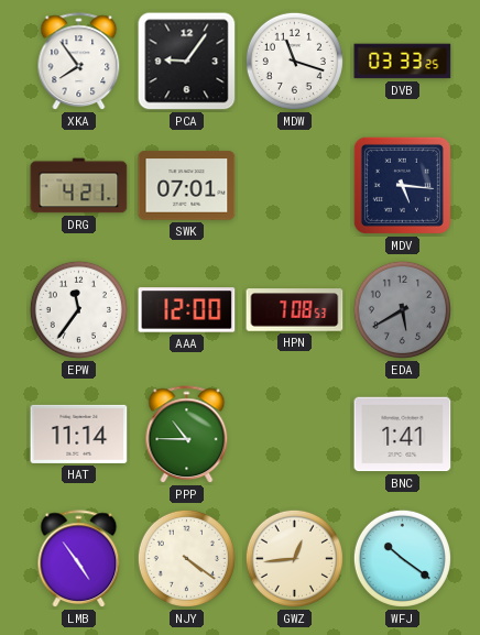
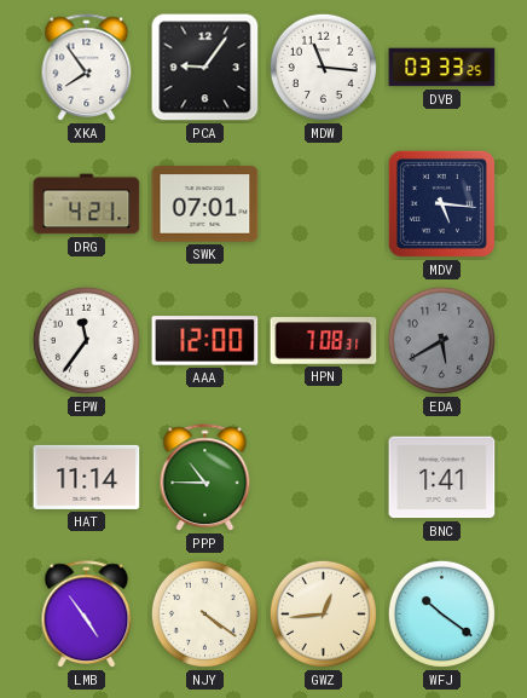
MDW: 11:18 -> 11:16 (323, 67)
HPN: 7:08:53 -> 7:08:31 (324, 341)
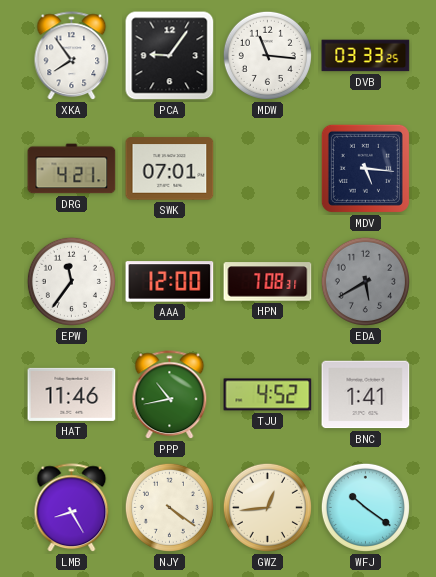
HAT: 11:14 -> 11:46 (72, 394)
PPP: 10:45 -> 10:43 (170, 395)
TJU: none -> 4:52 (268, 395)
LMB: 4:54 -> 8:25 (72, 508)
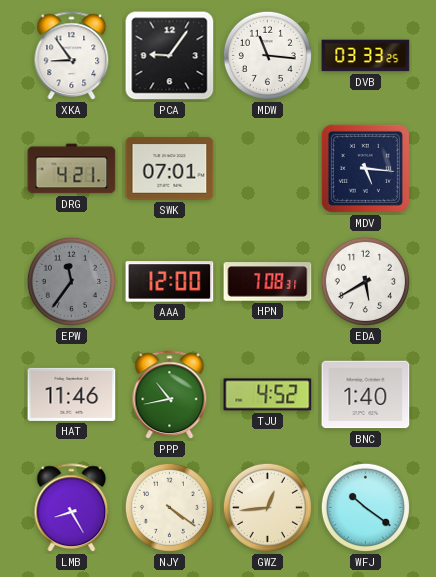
XKA: 7:54 -> 8:54 (72, 56)
EPW dial: white -> grey (71, 281)
EDA dial: grey -> white (365, 281)
BNC: 1:41 -> 1:40 (366, 395)
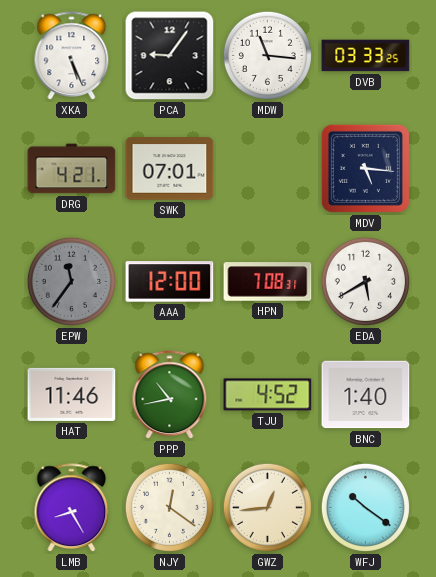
XKA: 8:54 -> 5:26 (72, 56)
NJY: 4:21 -> 12:21 (169, 507)
